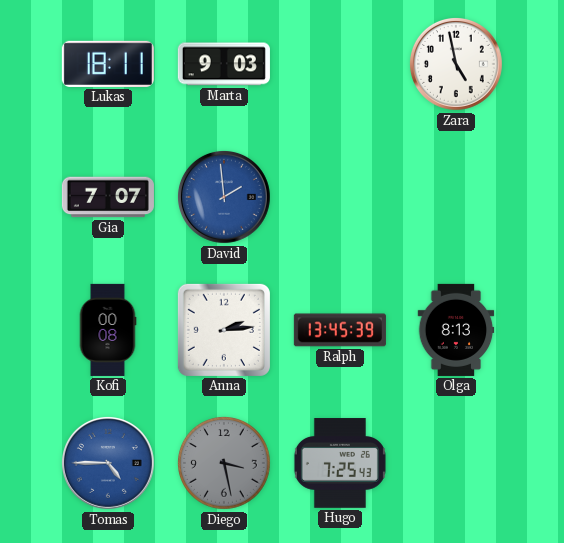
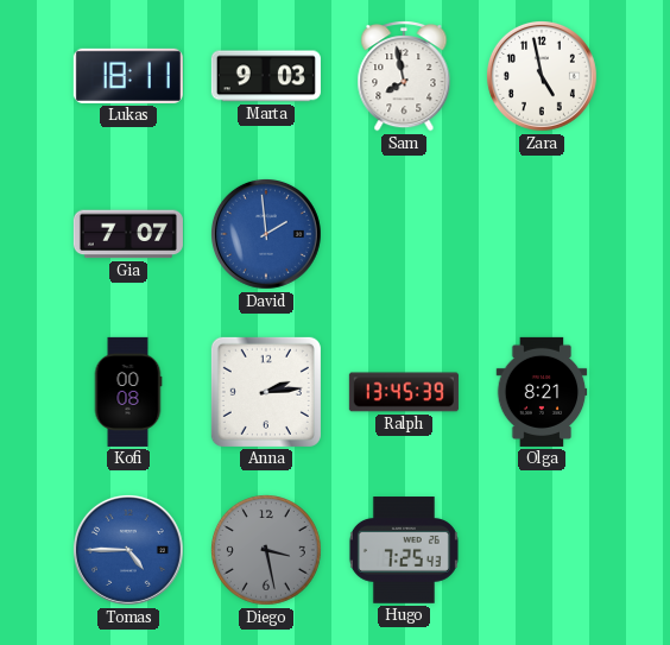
Sam: none -> 7:58 (404, 77)
Olga: 8:13 -> 8:21 (542, 392)
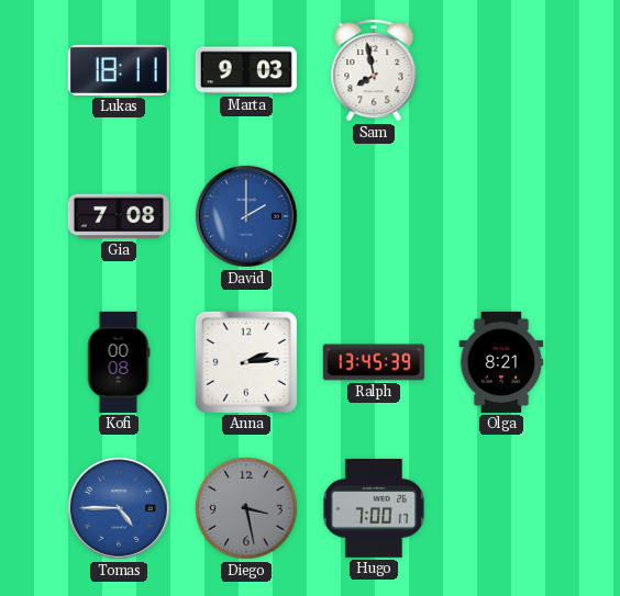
Zara: 4:58 -> none (542, 76)
Gia: 7:07 -> 7:08 (119, 216)
David: 1:59 -> 2:00 (246, 216)
Hugo: 7:25 -> 7:00 (374, 508)
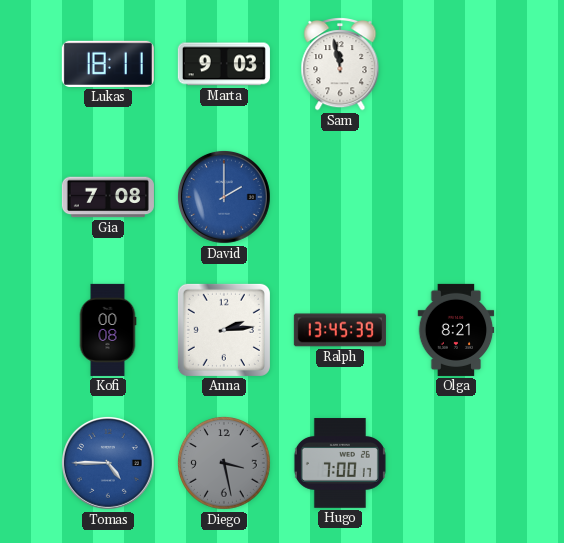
Sam: 7:58 -> 11:58 (340, 65)
